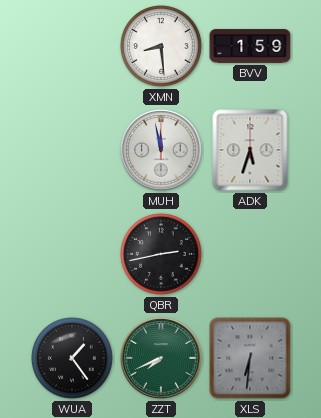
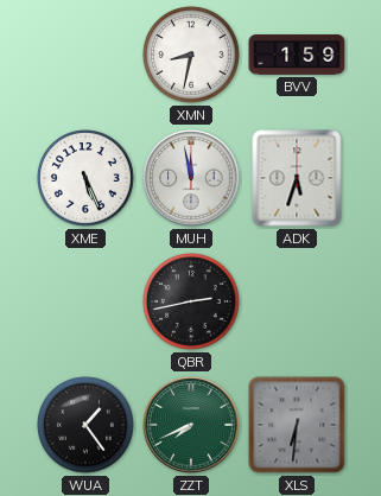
XMN: 8:29 -> 8:32 (191, 55)
XME: none -> 5:26 (85, 178)
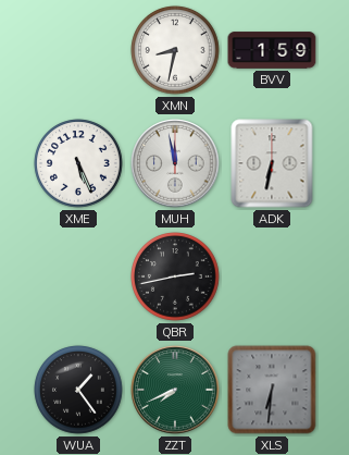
ADK: 5:33 -> 6:32 (272, 163)
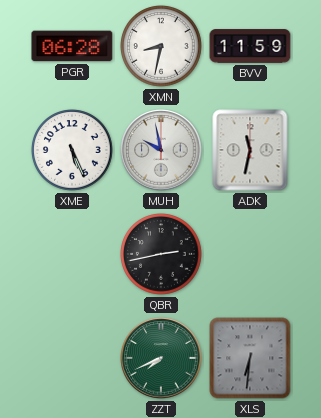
PGR: none -> 06:28 (72, 46)
BVV: 1:59 -> 11:59 (250, 46)
MUH: 11:58 -> 9:58 (161, 150)
ADK: 6:32 -> 11:32 (250, 150)
WUA: 1:24 -> none (78, 390)
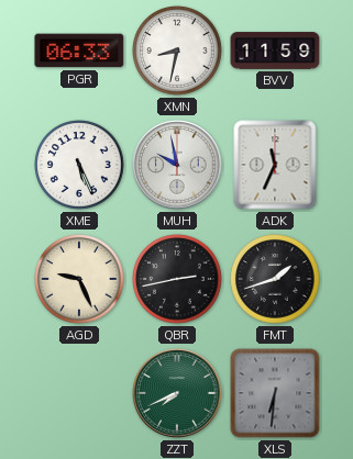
PGR: 06:28 -> 06:33 (79, 51)
ADK: 11:32 -> 11:34 (275, 165)
AGD: none -> 9:26 (79, 279)
FMT: none -> 1:42 (275, 279)
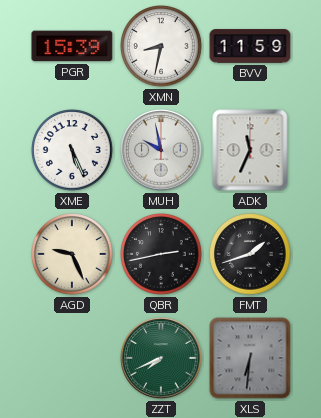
PGR: 06:33 -> 15:39 (72, 46)
